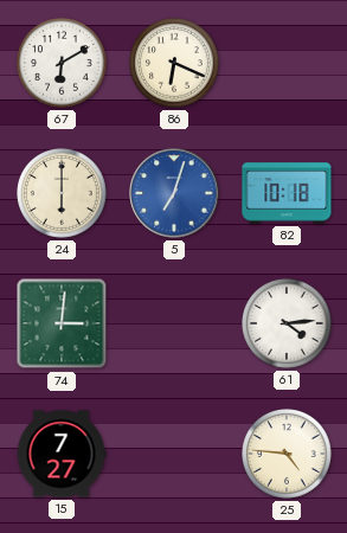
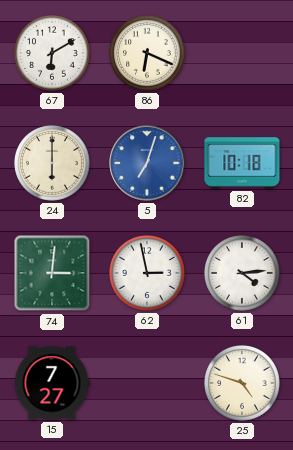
62: none -> 2:58 (148, 274)
25: 4:46 -> 4:48 (243, 384)
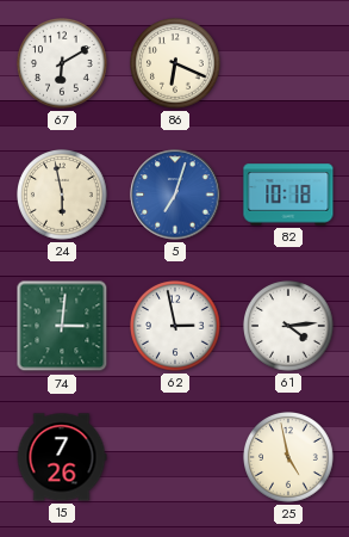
24: 6:00 -> 5:58 (63, 196)
15: 7:27 -> 7:26 (62, 457)
25: 4:48 -> 4:58 (289, 458)
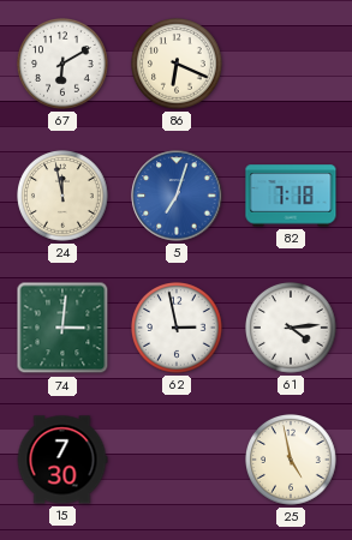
24: 5:58 -> 11:58 (64, 197)
82: 10:18 -> 7:18 (291, 196)
15: 7:26 -> 7:30 (62, 460)
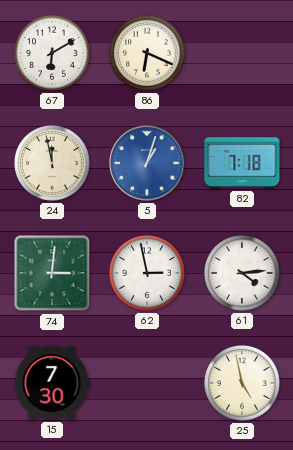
5: 7:03 -> 1:03 (147, 163)
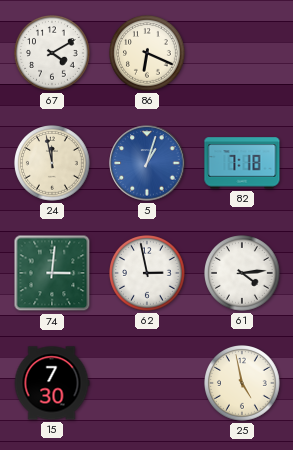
67: 6:10 -> 4:10 (53, 54)
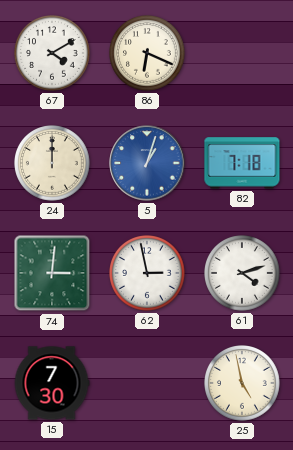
24: 11:58 -> 12:00 (53, 164)
61: 4:14 -> 4:12 (243, 274)
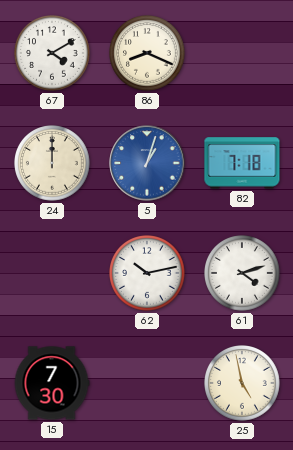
86: 6:19 -> 8:19 (148, 54)
74: 3:01 -> none (52, 273)
62: 2:58 -> 10:13 (148, 274)
